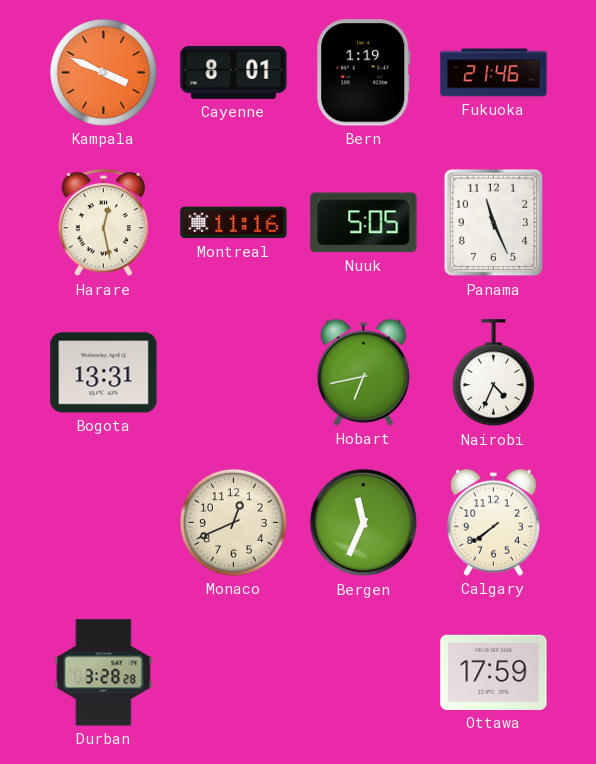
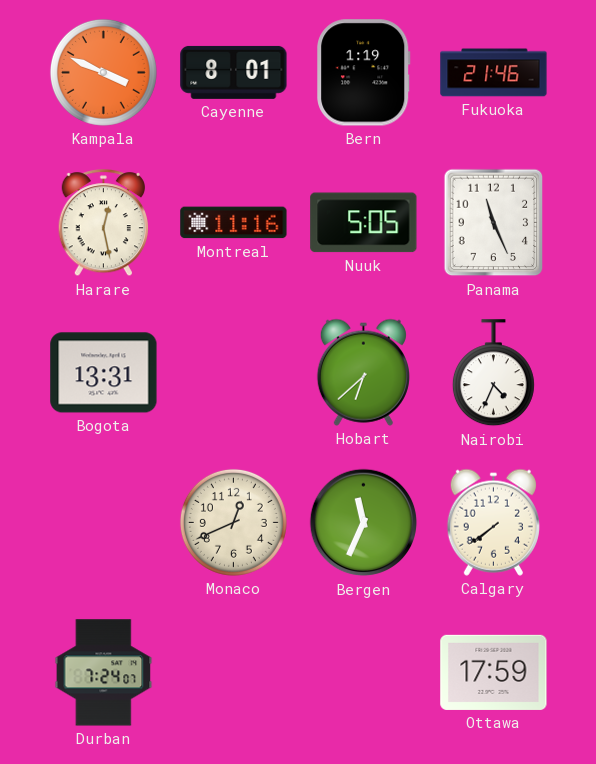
Hobart: 6:43 -> 6:38 (363, 372)
Durban: 3:28 -> 7:24 (104, 673)
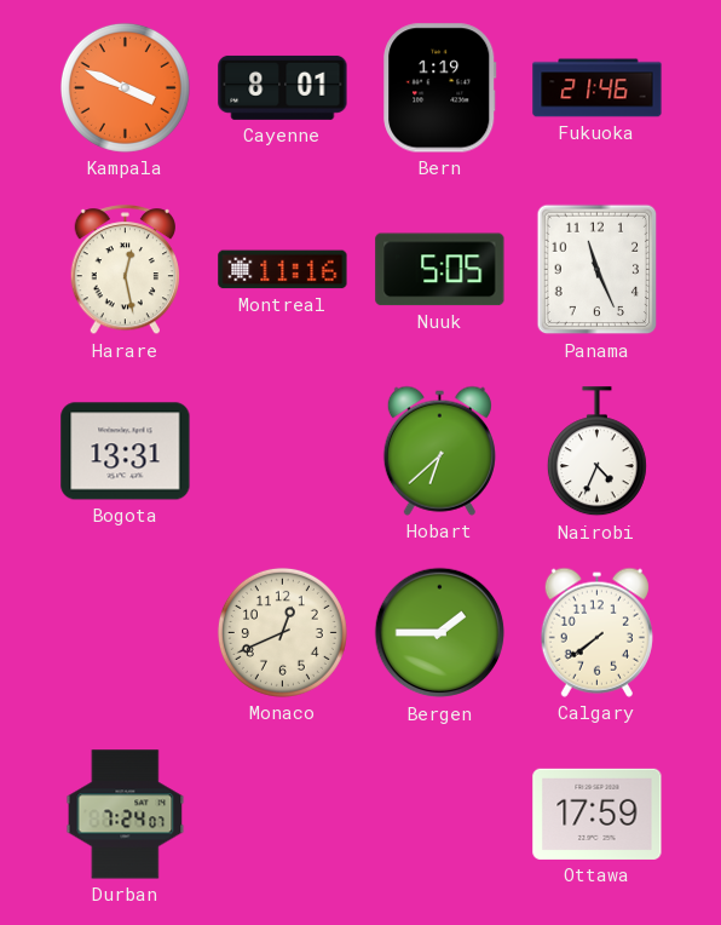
Bergen: 11:34 -> 1:45 (440, 633)
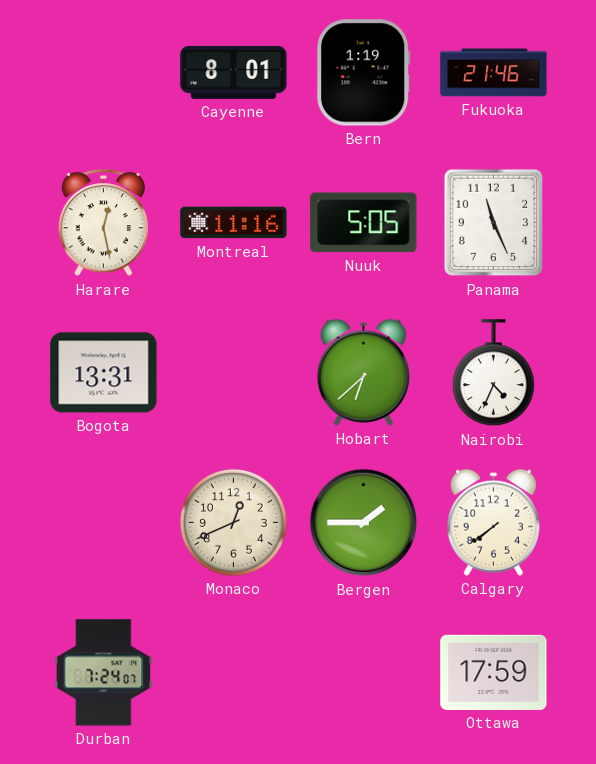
Kampala: 3:49 -> none (125, 87)
